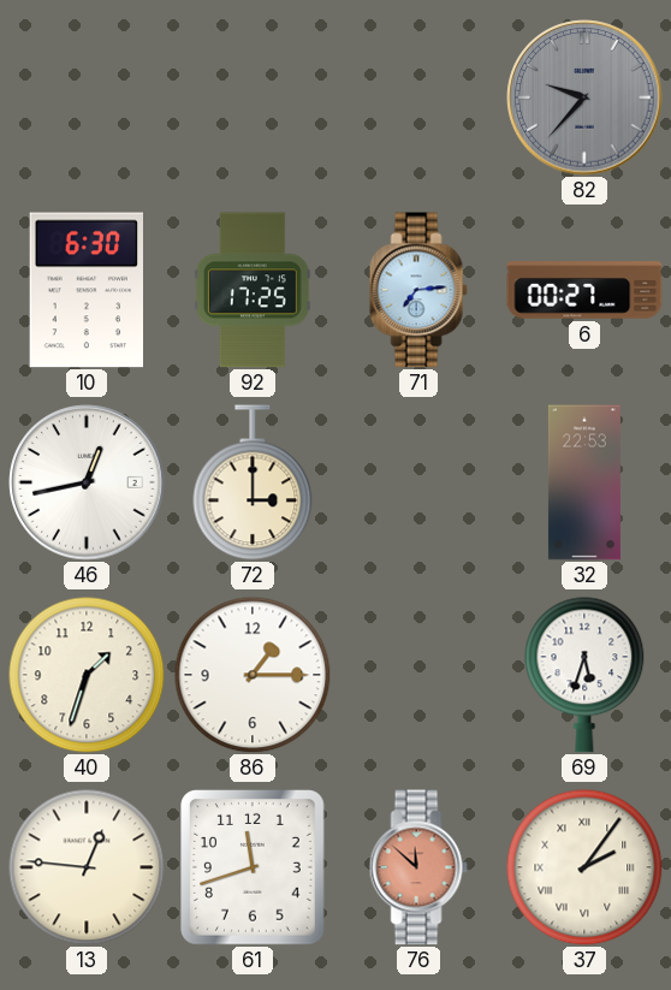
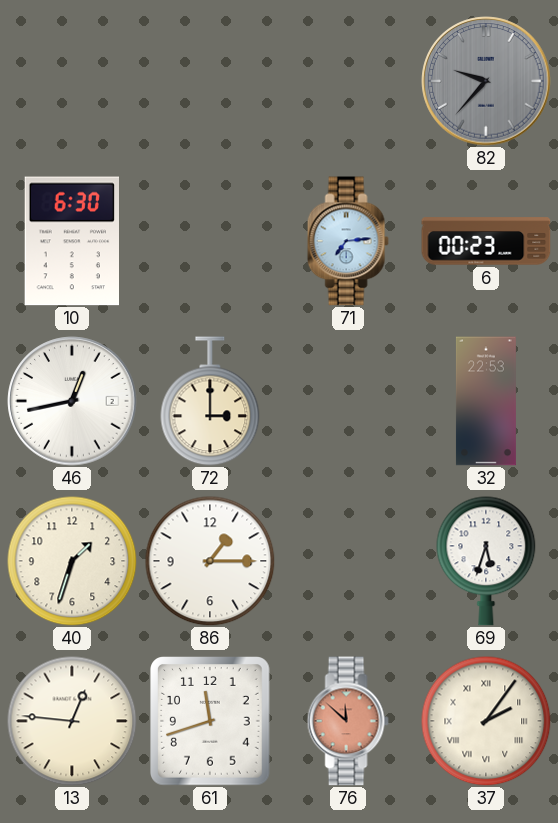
92: 17:25 -> none (253, 290)
6: 00:27 -> 00:23 (486, 241)
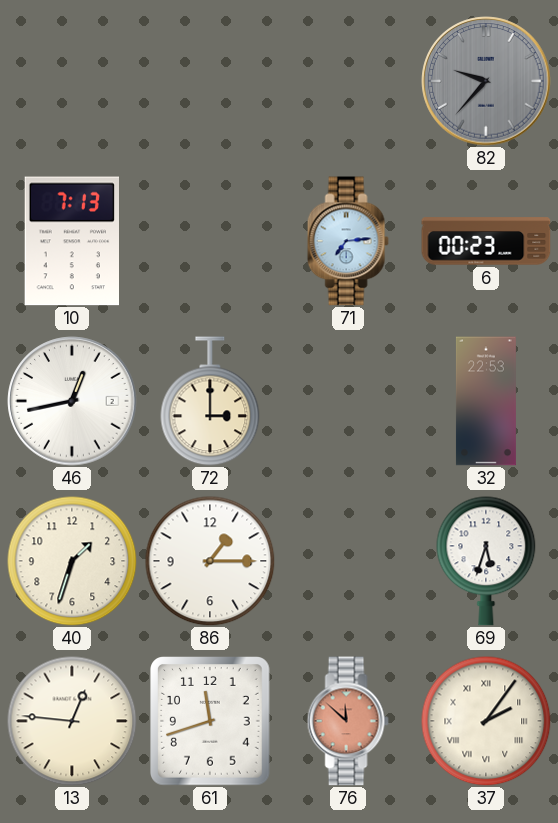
10: 6:30 -> 7:13 (71, 241)
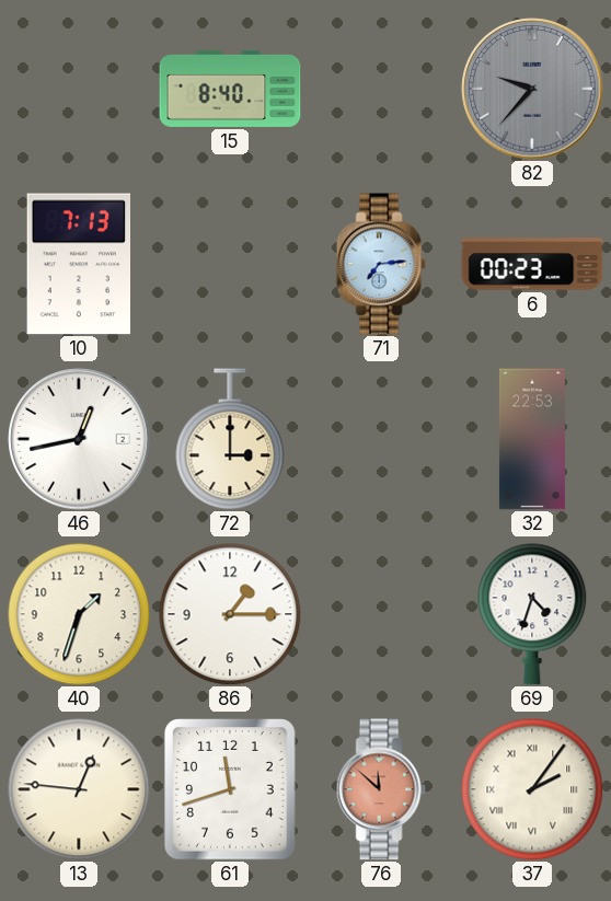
15: none -> 8:40 (230, 89)
69: 5:33 -> 4:33 (532, 614)
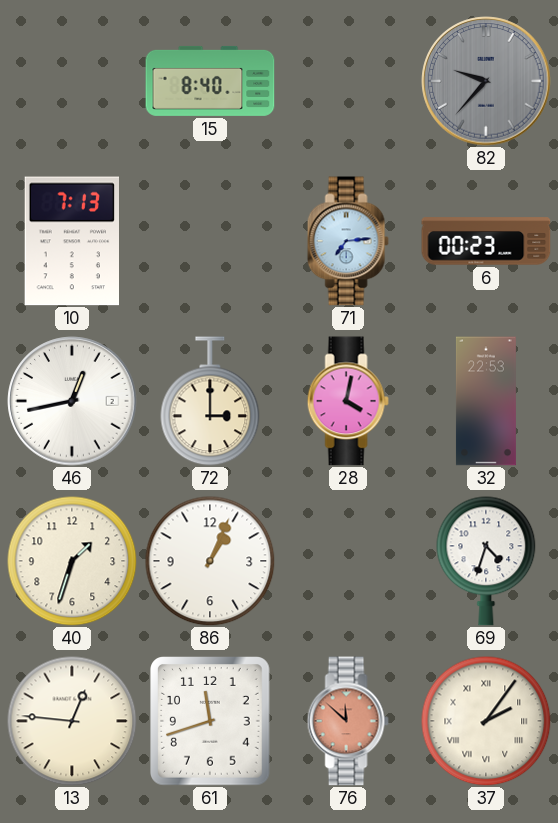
28: none -> 4:02 (348, 401)
86: 1:15 -> 1:04 (210, 561)
